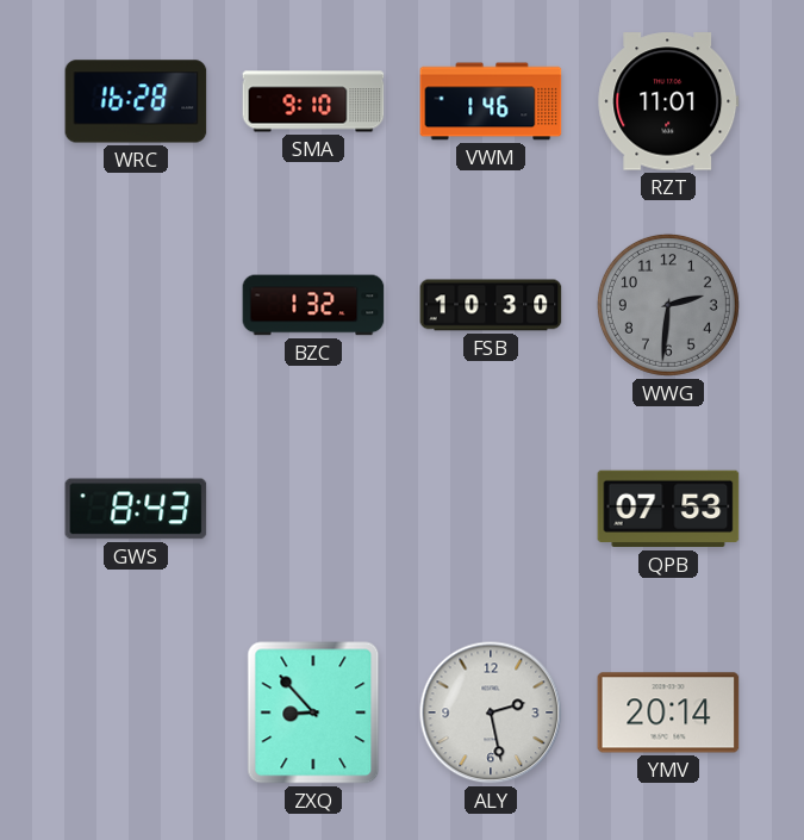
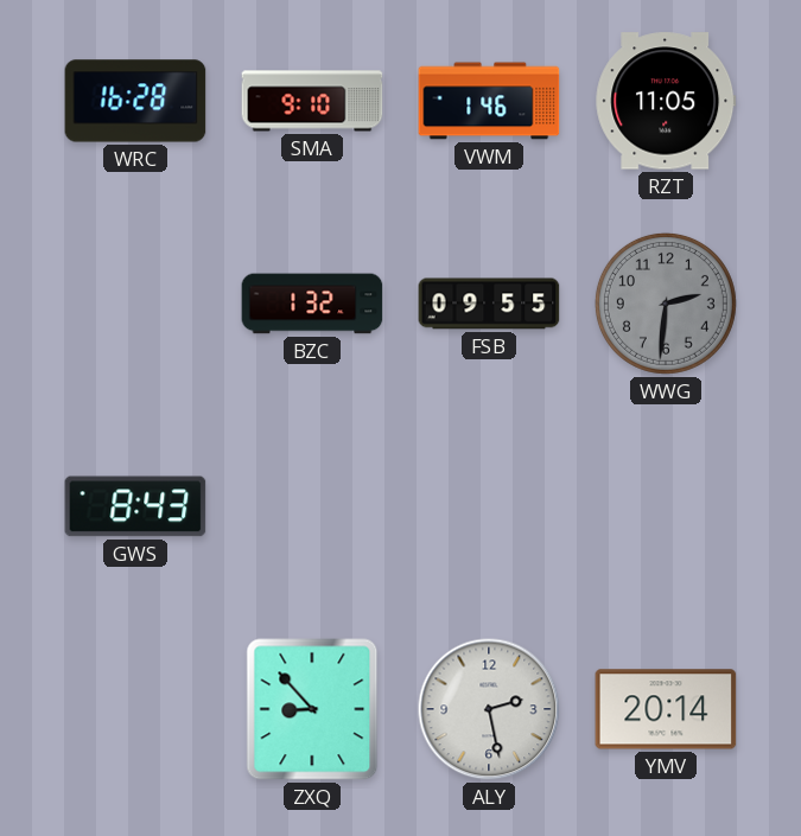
RZT: 11:01 -> 11:05 (666, 101)
FSB: 10:30 -> 09:55 (489, 304)
QPB: 07:53 -> none (668, 509)
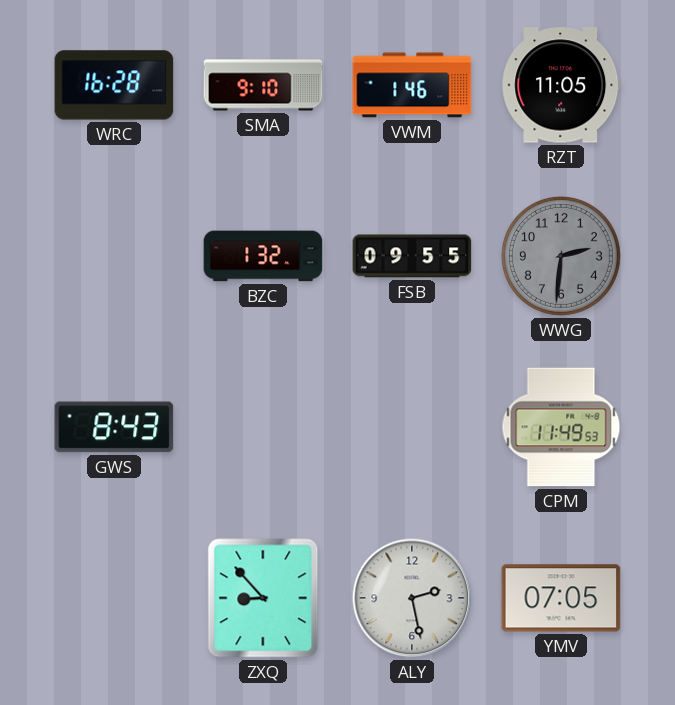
CPM: none -> 11:49 (561, 427)
YMV: 20:14 -> 07:05 (561, 598)
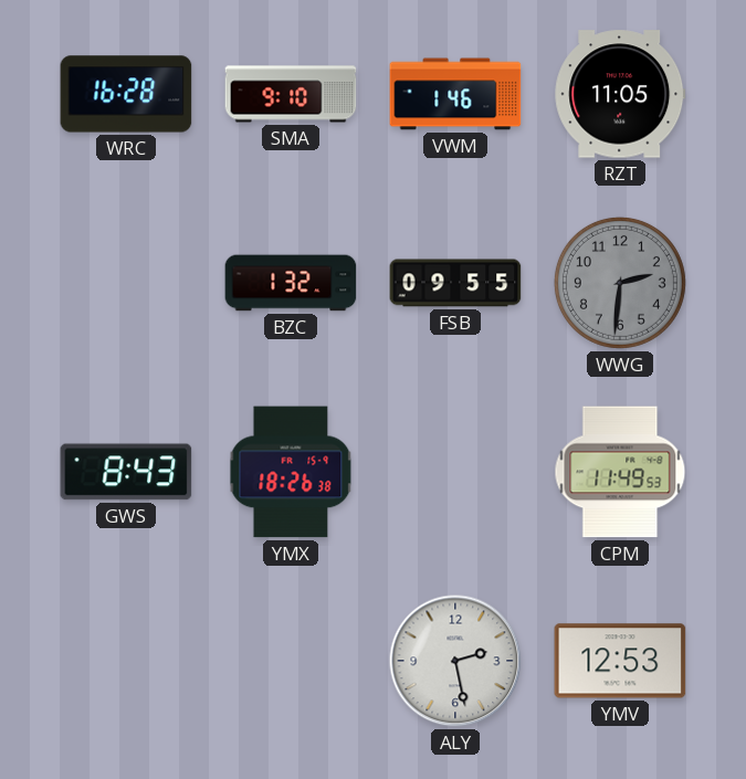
YMX: none -> 18:26 (291, 472)
ZXQ: 8:53 -> none (263, 598)
YMV: 07:05 -> 12:53 (620, 661)
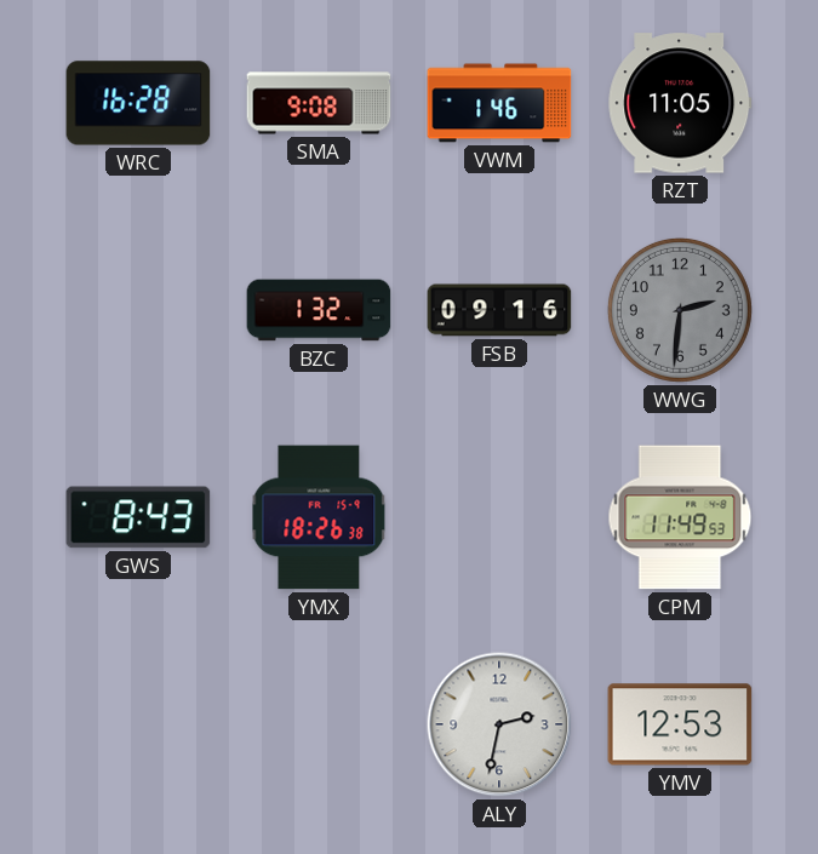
SMA: 9:10 -> 9:08 (319, 103)
FSB: 09:55 -> 09:16 (499, 310)
ALY: 2:28 -> 2:32 (499, 724)
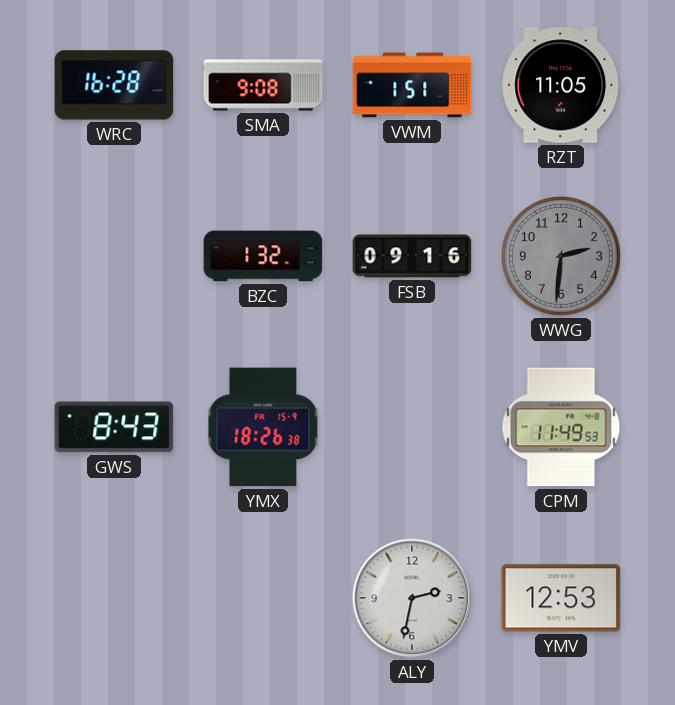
VWM: 1:46 -> 1:51 (412, 85)
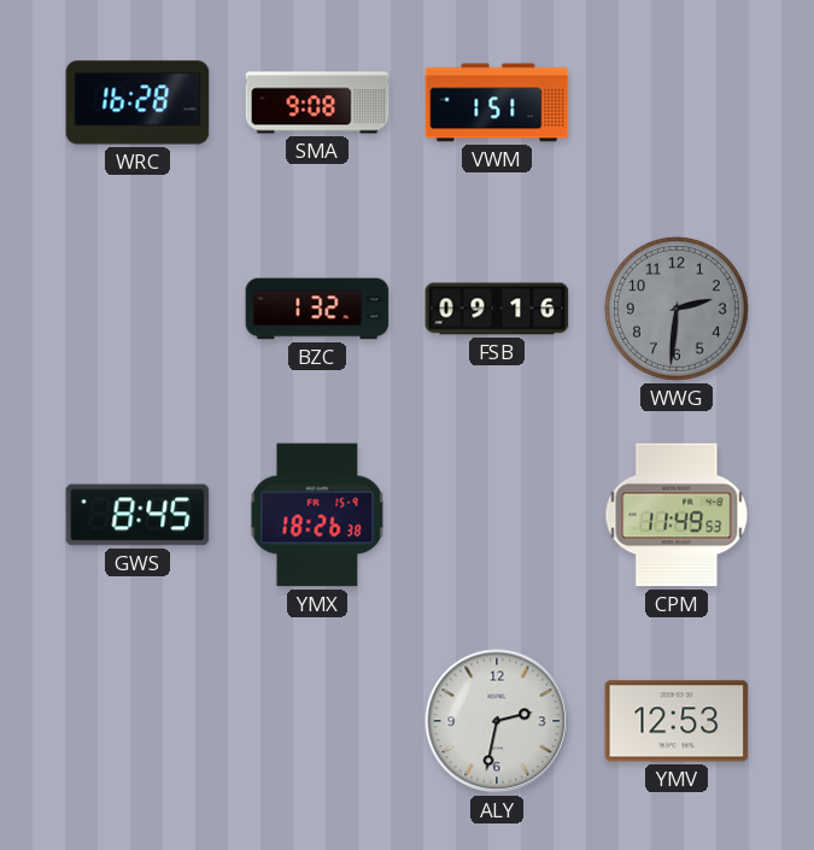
RZT: 11:05 -> none (561, 85)
GWS: 8:43 -> 8:45 (137, 515)
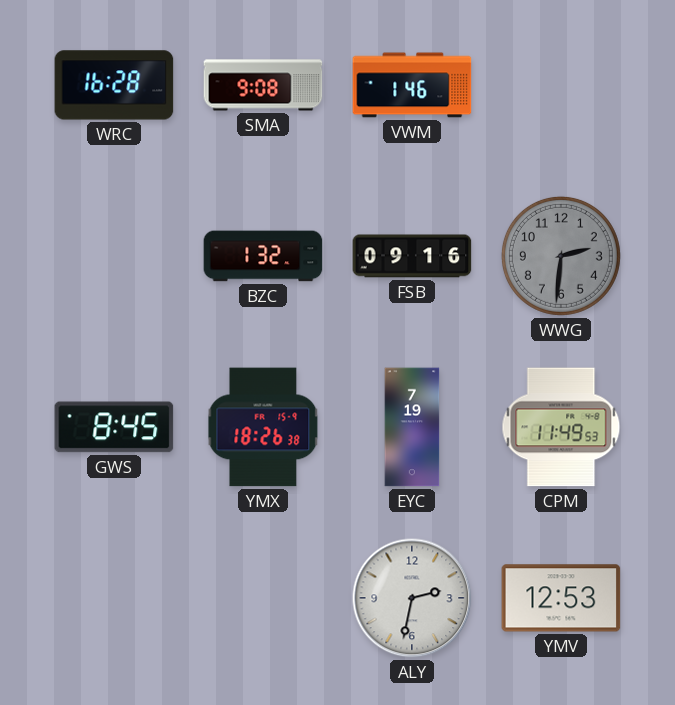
VWM: 1:51 -> 1:46 (412, 85)
EYC: none -> 7:19 (412, 427)
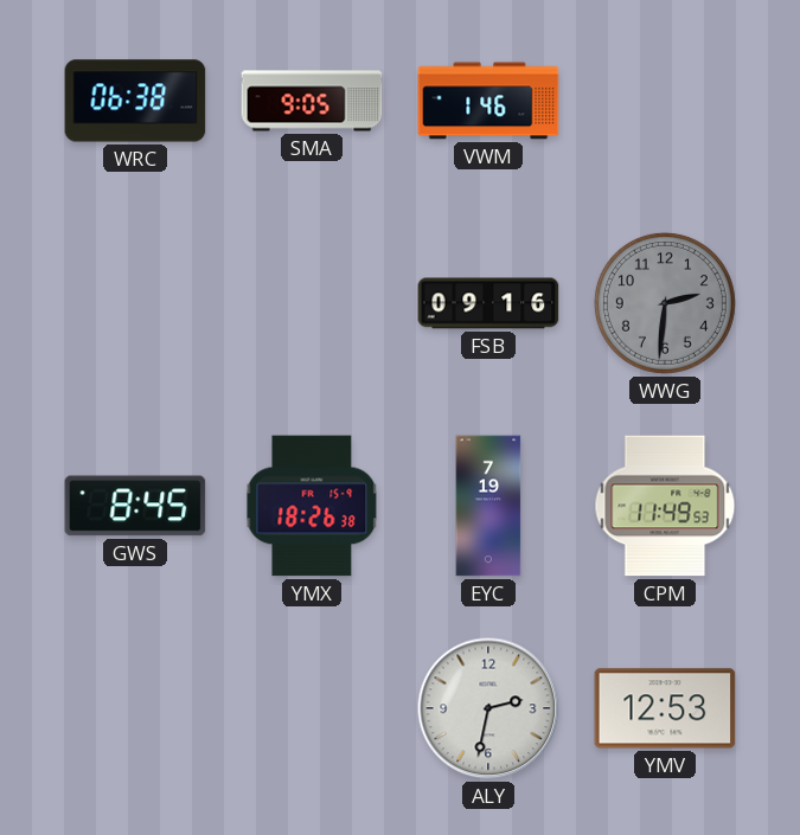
WRC: 16:28 -> 06:38 (135, 101)
SMA: 9:08 -> 9:05 (312, 101)
BZC: 1:32 -> none (263, 256)
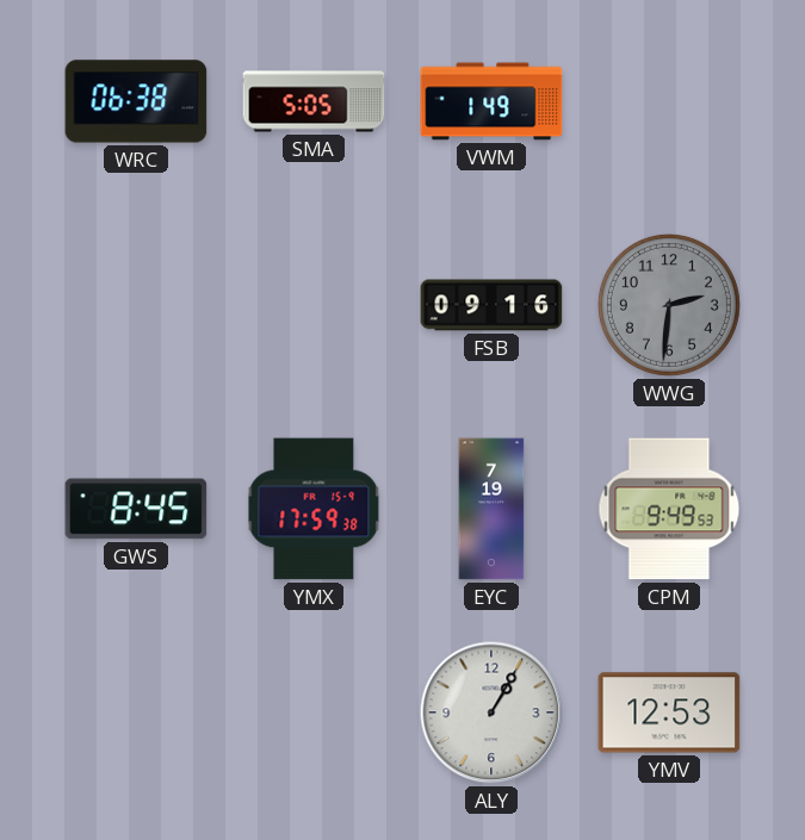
SMA: 9:05 -> 5:05 (314, 101)
VWM: 1:46 -> 1:49 (491, 101)
YMX: 18:26 -> 17:59 (314, 509)
CPM: 11:49 -> 9:49 (669, 509)
ALY: 2:32 -> 1:05 (491, 713)
